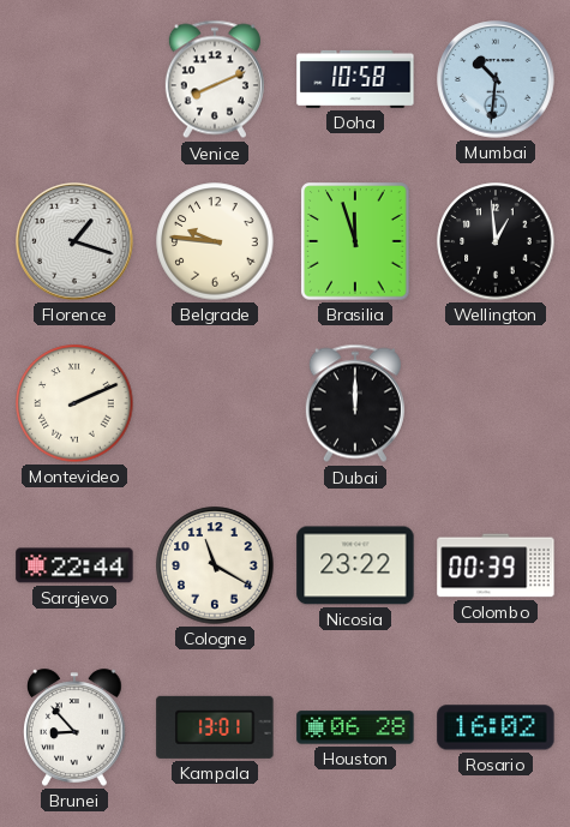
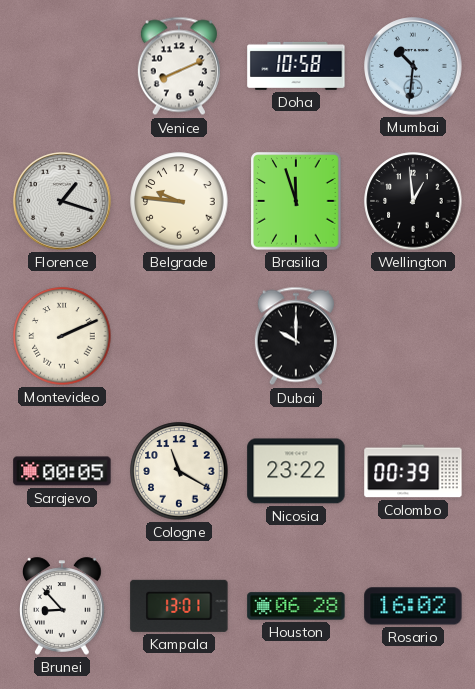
Dubai: 12:00 -> 10:00 (296, 336)
Sarajevo: 22:44 -> 00:05 (62, 471)
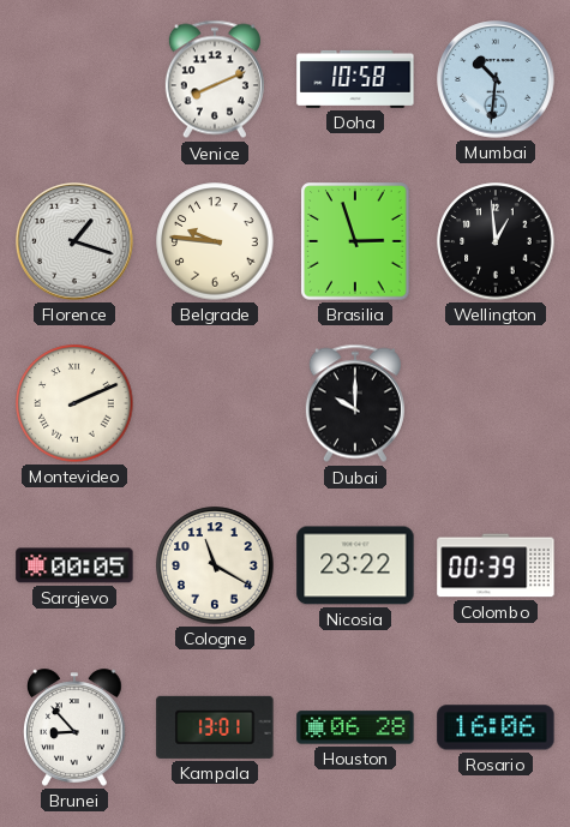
Brasilia: 11:57 -> 2:57 (355, 241)
Rosario: 16:02 -> 16:06 (496, 727)
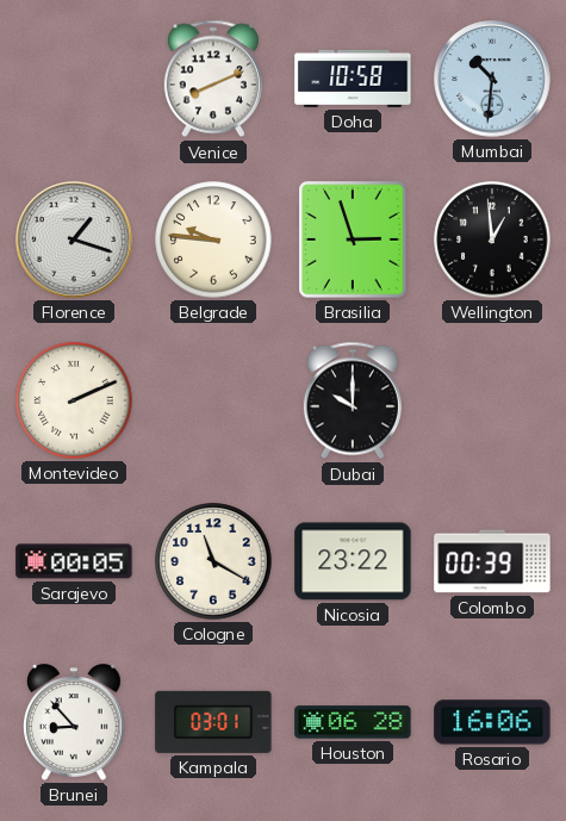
Kampala: 13:01 -> 03:01 (213, 722)
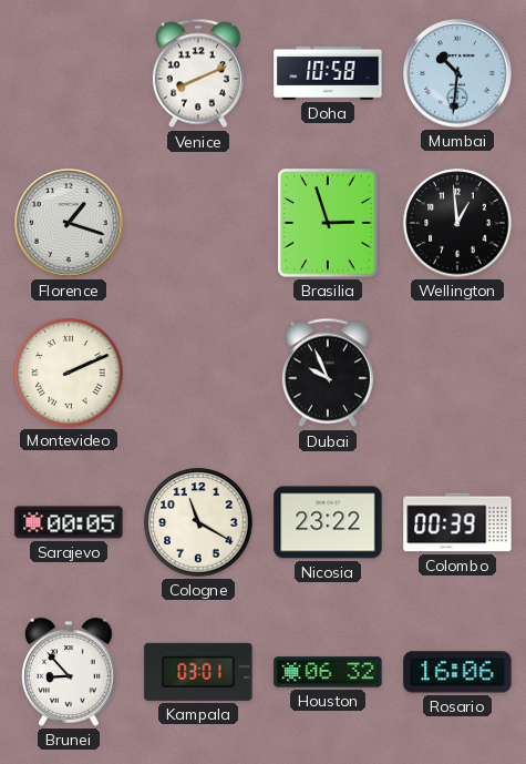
Belgrade: 9:46 -> none (213, 240)
Dubai: 10:00 -> 9:56 (328, 373)
Houston: 06:28 -> 06:32 (328, 672)
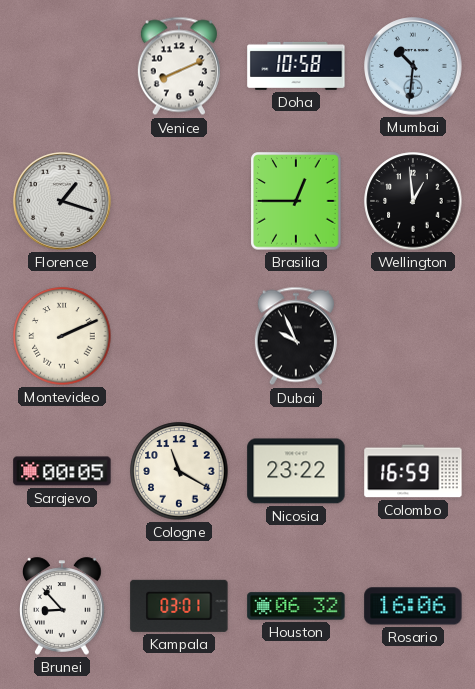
Brasilia: 2:57 -> 12:45 (296, 201)
Colombo: 00:39 -> 16:59 (413, 471)
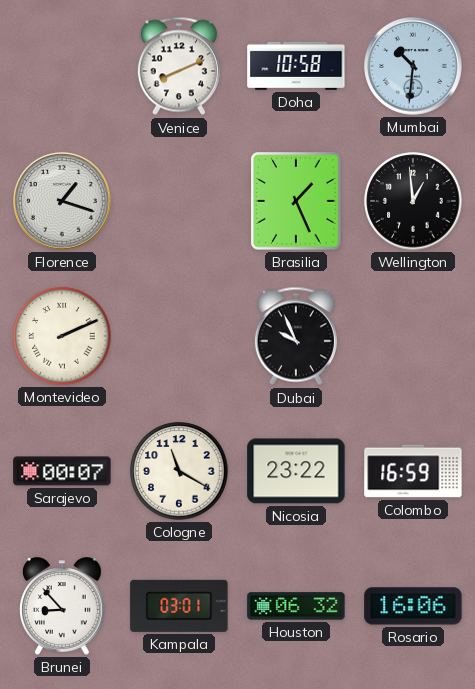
Brasilia: 12:45 -> 1:26 (296, 201)
Sarajevo: 00:05 -> 00:07 (62, 471)
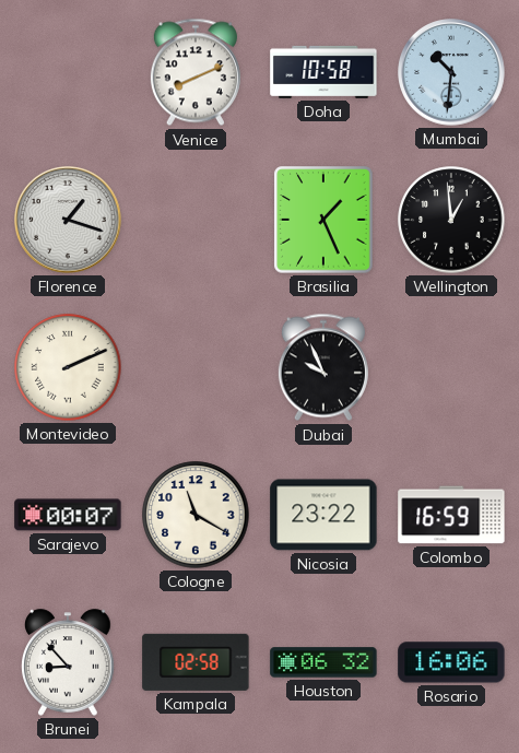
Kampala: 03:01 -> 02:58 (196, 662)
